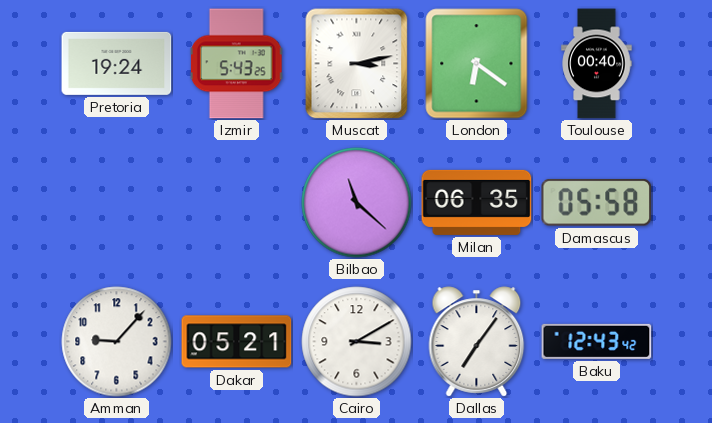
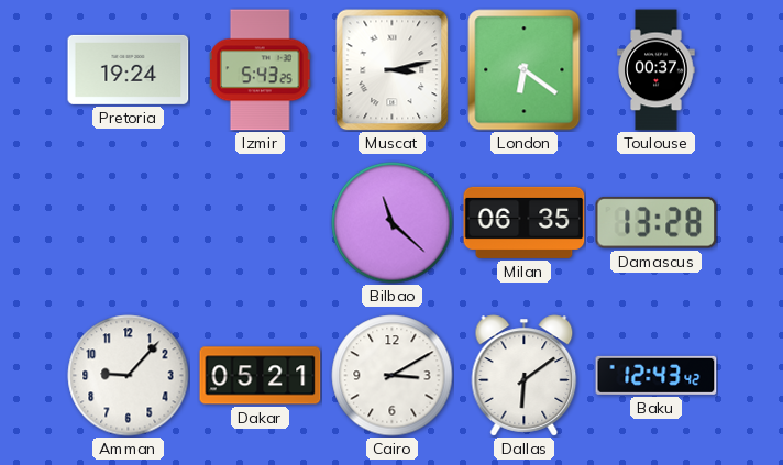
Toulouse: 00:40 -> 00:37 (657, 70)
Damascus: 05:58 -> 13:28 (657, 223)
Dallas: 7:06 -> 6:09 (525, 376)
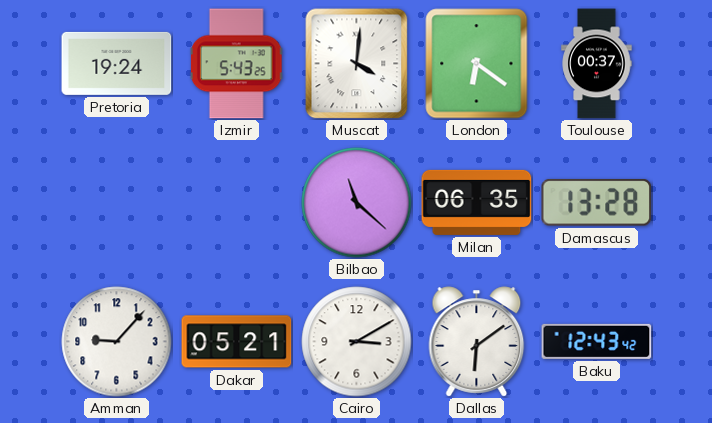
Muscat: 3:13 -> 4:01 (357, 64)
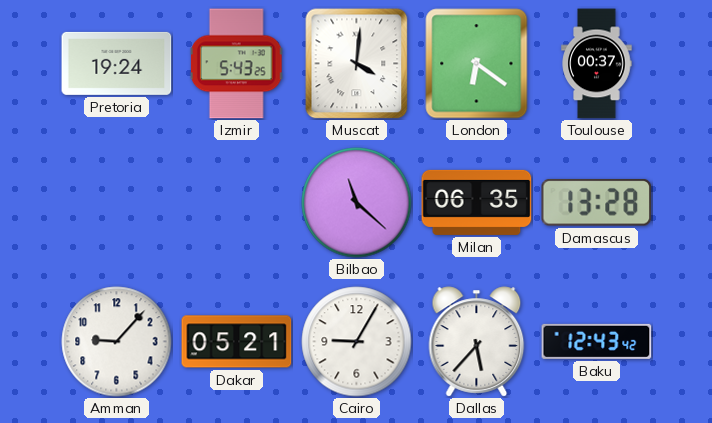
Cairo: 3:10 -> 9:05 (357, 342)
Dallas: 6:09 -> 5:37 (477, 342)
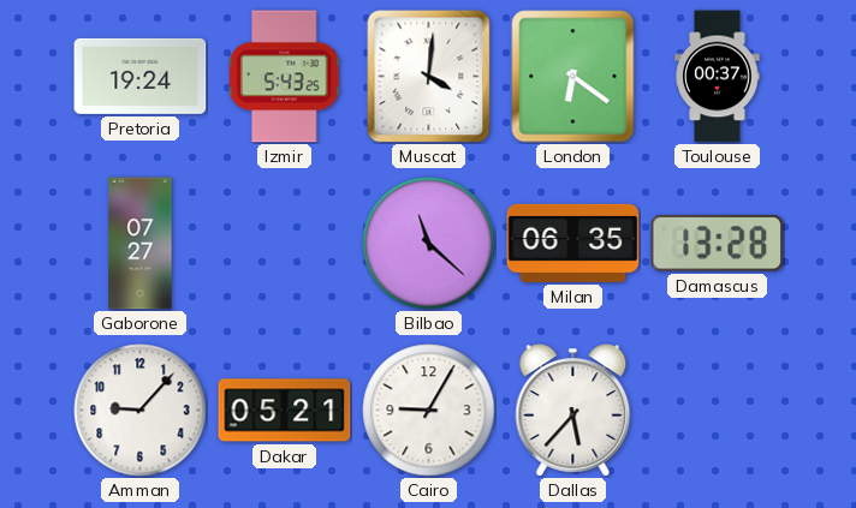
Gaborone: none -> 07:27 (141, 244)
Baku: 12:43 -> none (597, 341)
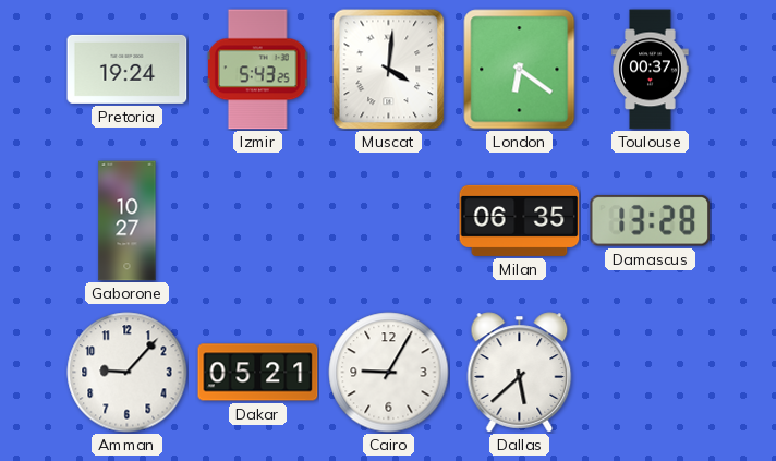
Gaborone: 07:27 -> 10:27 (128, 221)
Bilbao: 11:22 -> none (429, 244)
Dallas: 5:37 -> 5:38 (520, 373)
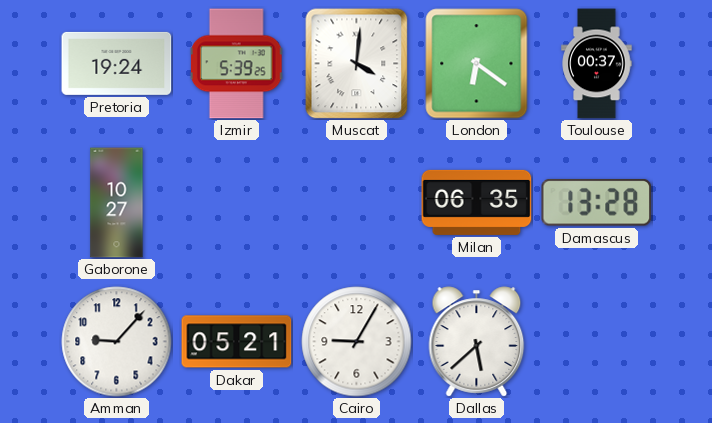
Izmir: 5:43 -> 5:39 (236, 64)
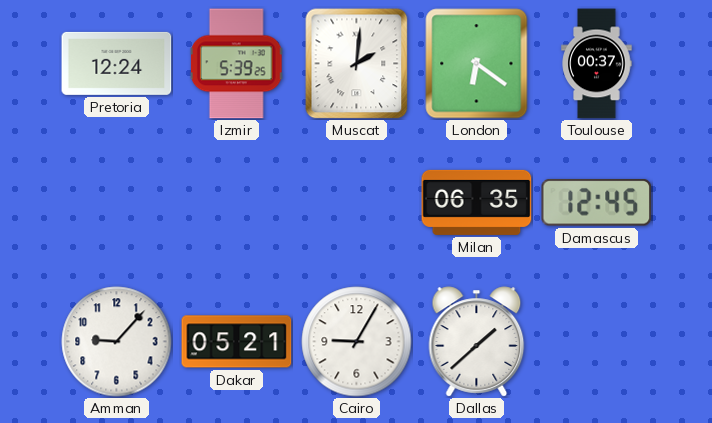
Pretoria: 19:24 -> 12:24 (117, 63)
Muscat: 4:01 -> 2:01 (357, 64)
Gaborone: 10:27 -> none (117, 203)
Damascus: 13:28 -> 12:45 (597, 203)
Dallas: 5:38 -> 1:38 (477, 342)
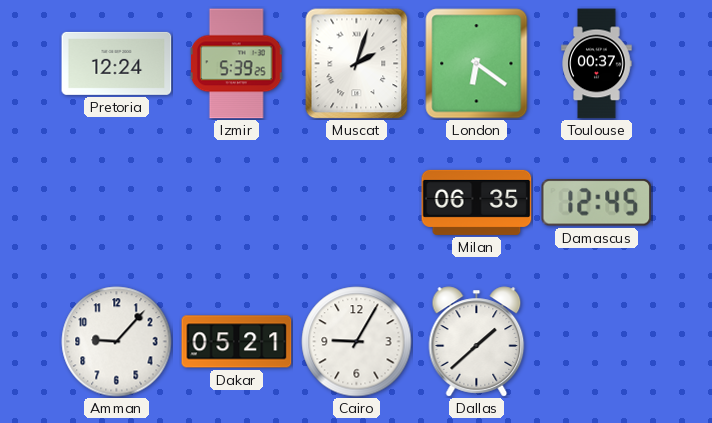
Muscat: 2:01 -> 2:03 (357, 64)
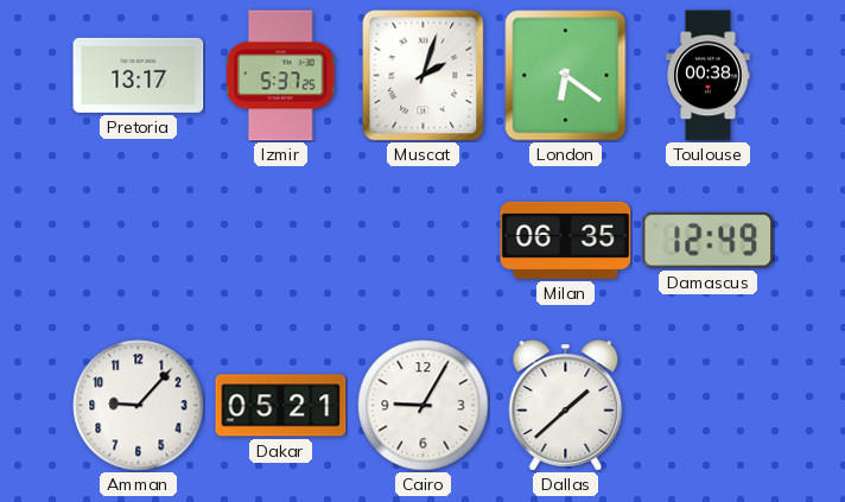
Pretoria: 12:24 -> 13:17 (139, 75)
Izmir: 5:39 -> 5:37 (280, 76)
Toulouse: 00:37 -> 00:38 (709, 76)
Damascus: 12:45 -> 12:49 (709, 241)
